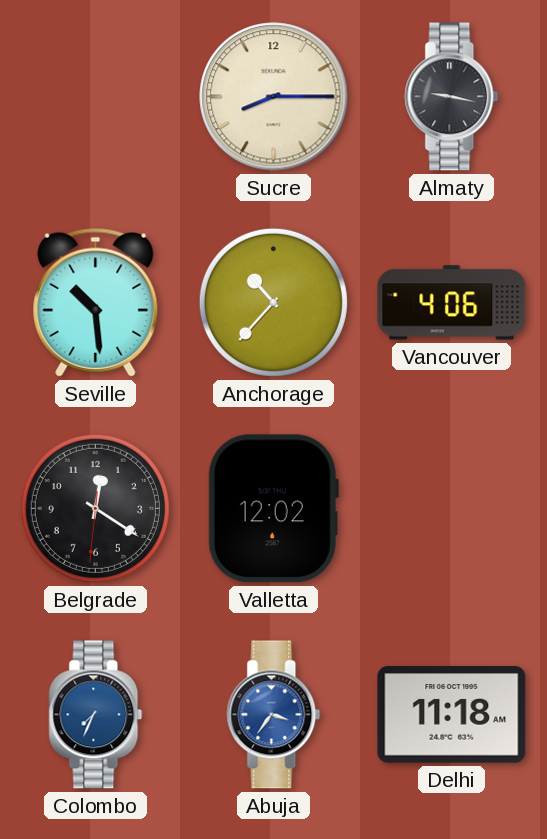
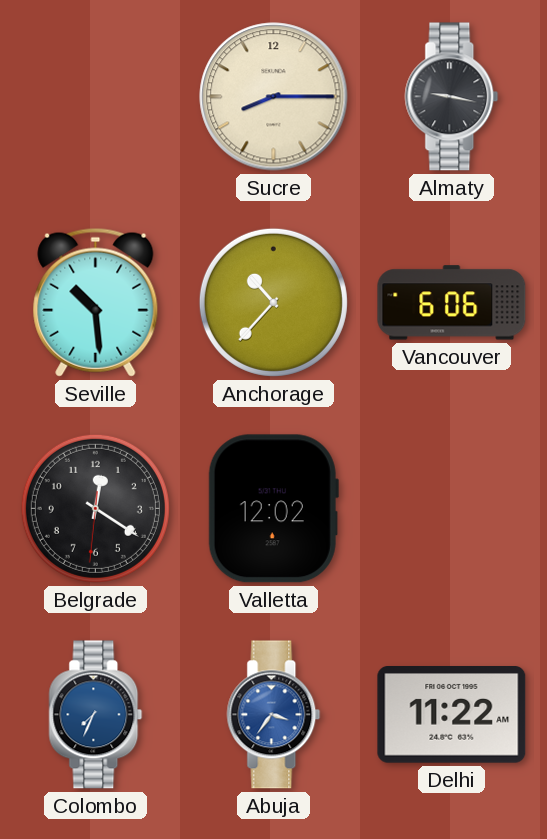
Vancouver: 4:06 -> 6:06 (452, 303)
Delhi: 11:18 -> 11:22 (452, 715)
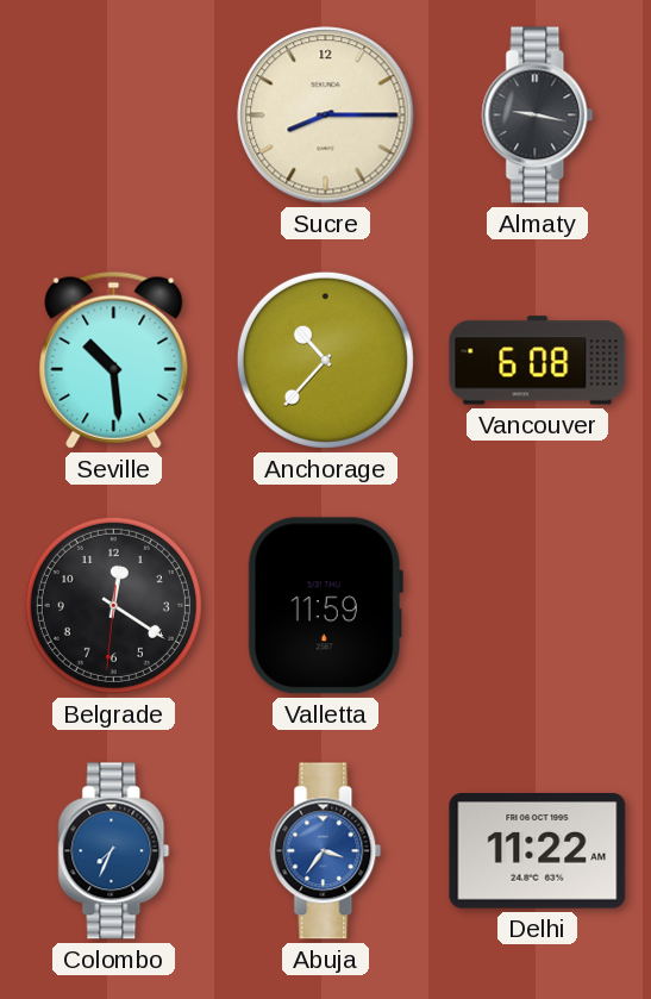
Vancouver: 6:06 -> 6:08 (538, 361)
Valletta: 12:02 -> 11:59 (325, 606)
